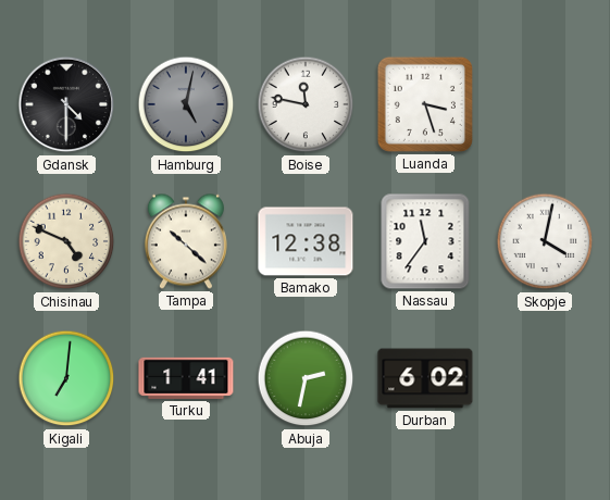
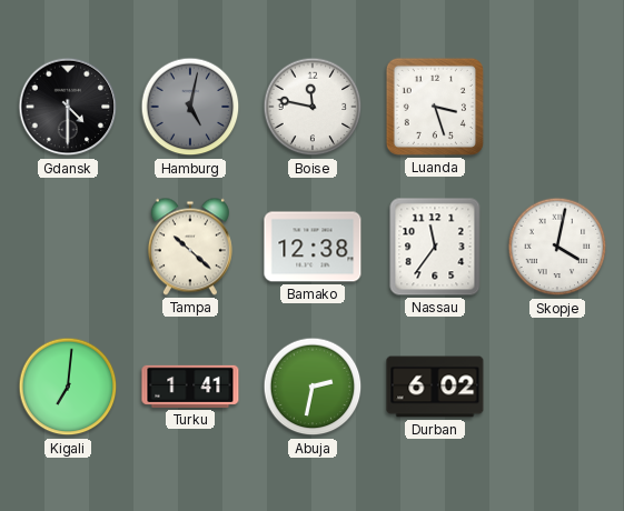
Chisinau: 4:49 -> none (66, 241)
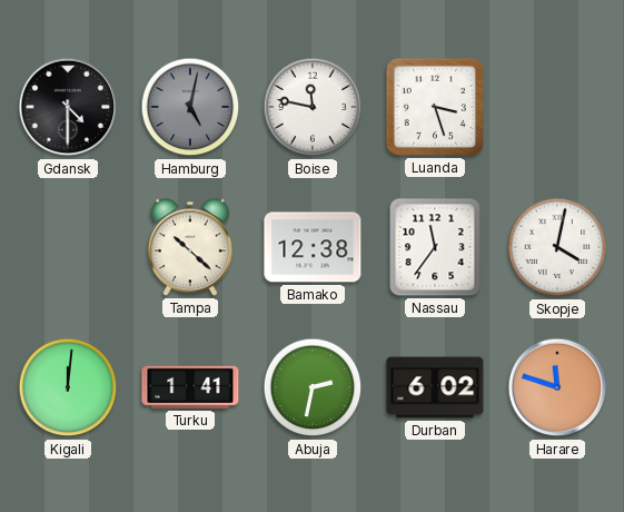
Kigali: 7:01 -> 12:01 (68, 387)
Harare: none -> 11:48 (557, 387)
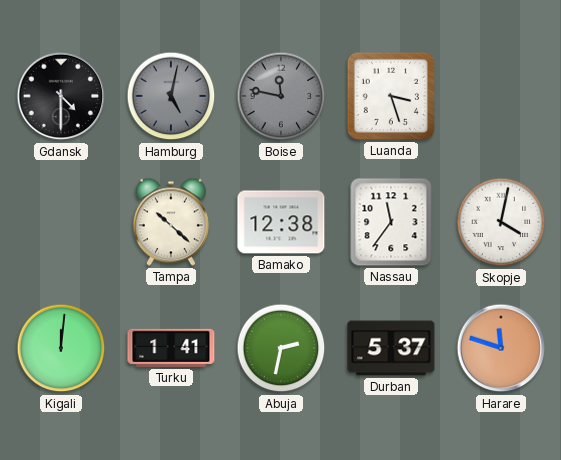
Boise dial: white -> grey (281, 96)
Durban: 6:02 -> 5:37 (391, 348)
